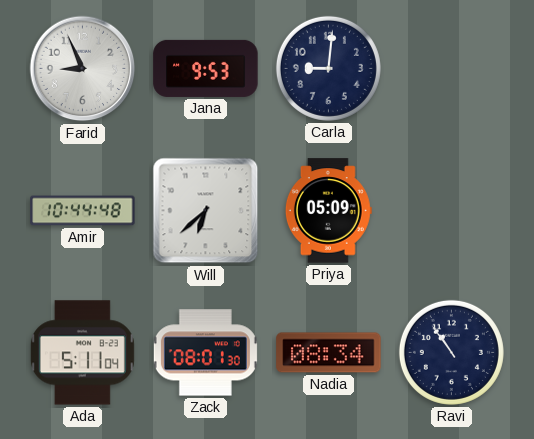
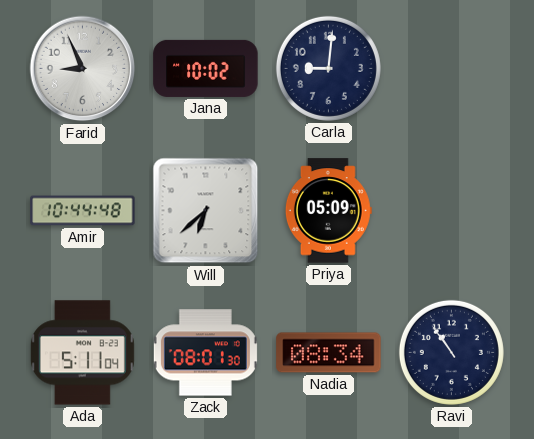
Jana: 9:53 -> 10:02 (206, 68)
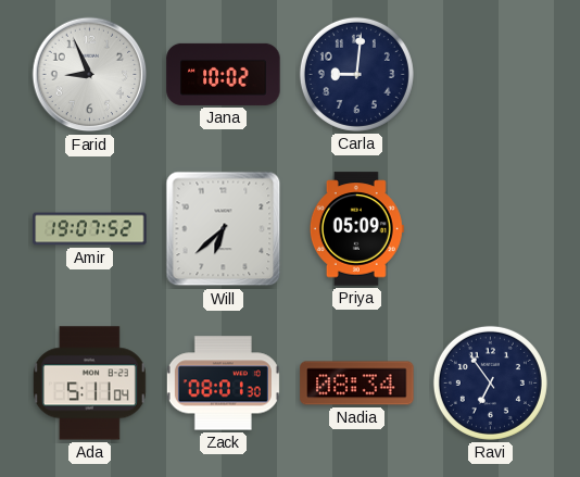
Amir: 10:44 -> 19:07 (90, 229)
Ravi: 10:54 -> 6:54 (490, 382)
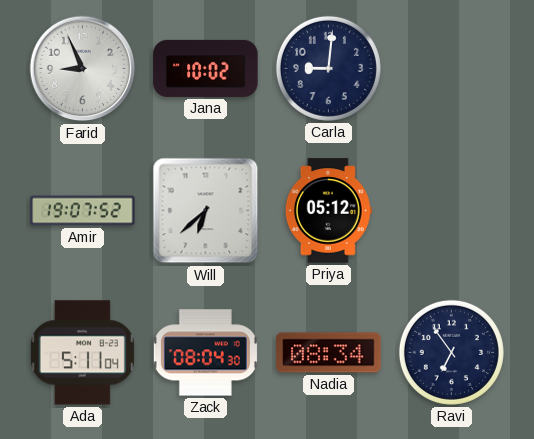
Priya: 05:09 -> 05:12 (328, 211)
Zack: 08:01 -> 08:04 (205, 353)
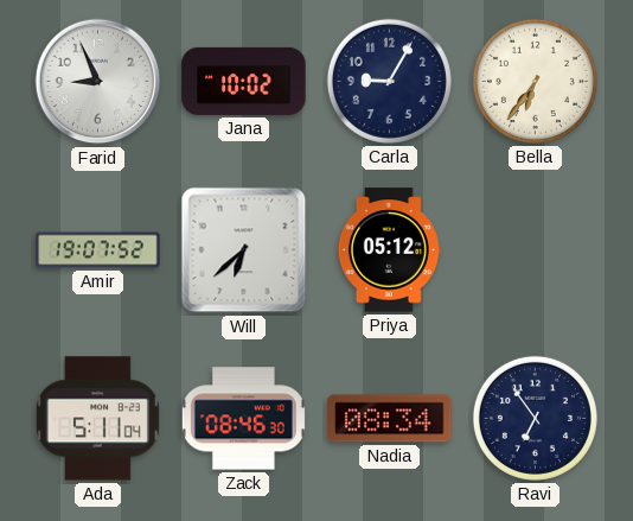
Carla: 9:01 -> 9:05 (389, 81)
Bella: none -> 6:36 (535, 81)
Zack: 08:04 -> 08:46 (243, 419)
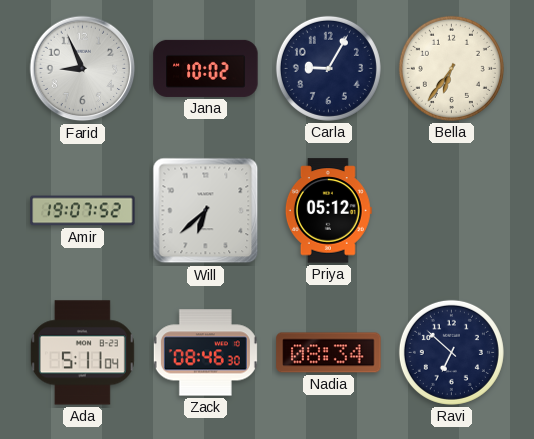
Ravi: 6:54 -> 6:52 (451, 352)
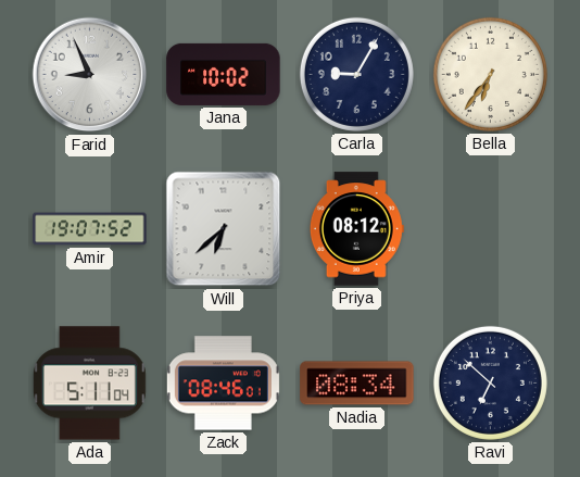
Priya: 05:12 -> 08:12 (356, 229)
Zack: 08:46:30 -> 08:46:01 (223, 384)
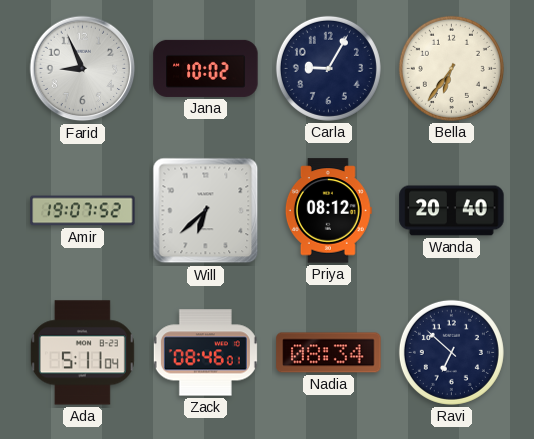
Wanda: none -> 20:40 (452, 211)
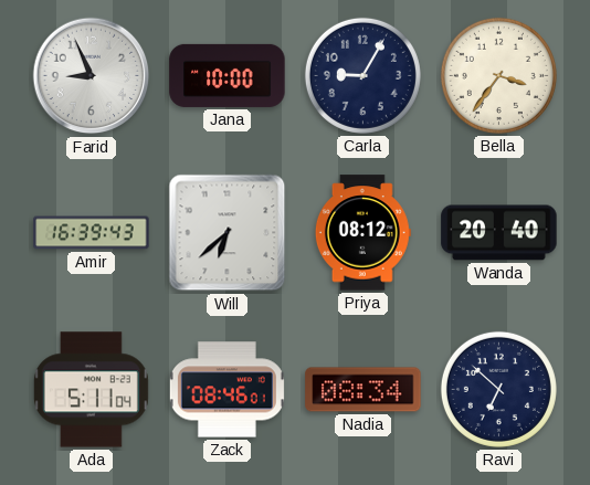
Jana: 10:02 -> 10:00 (228, 75)
Bella: 6:36 -> 3:36 (498, 75)
Amir: 19:07 -> 16:39 (92, 233)
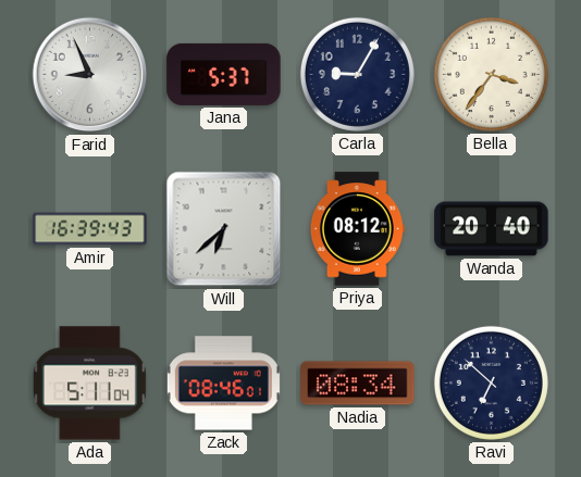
Jana: 10:00 -> 5:37 (224, 74)
